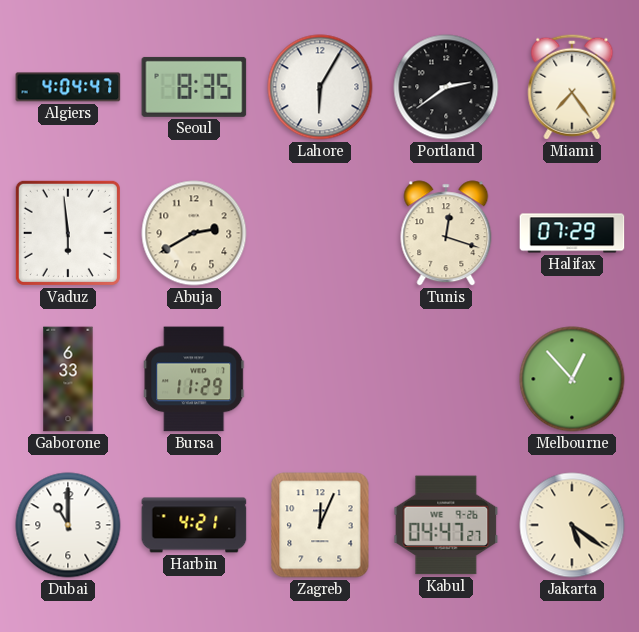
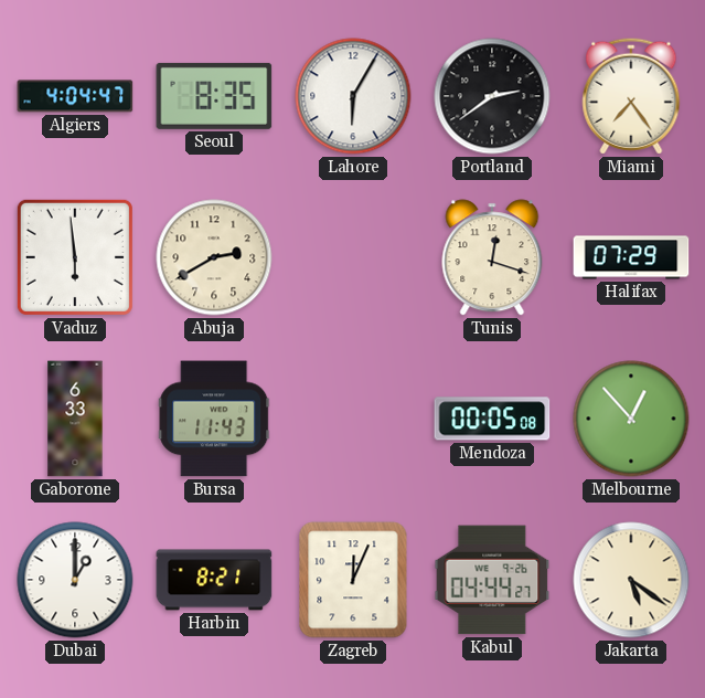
Bursa: 11:29 -> 11:43 (214, 419)
Mendoza: none -> 00:05 (492, 419)
Dubai: 11:00 -> 1:00 (75, 580)
Harbin: 4:21 -> 8:21 (214, 580)
Kabul: 04:47 -> 04:44 (492, 580)
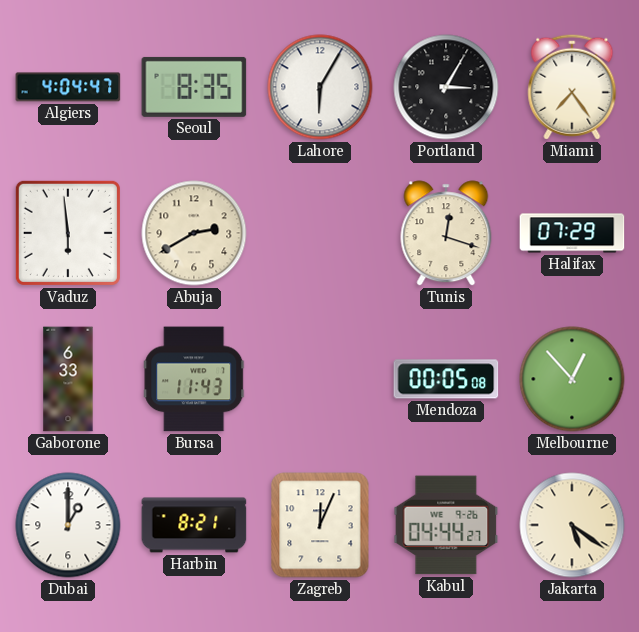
Portland: 2:39 -> 3:05 (446, 87)
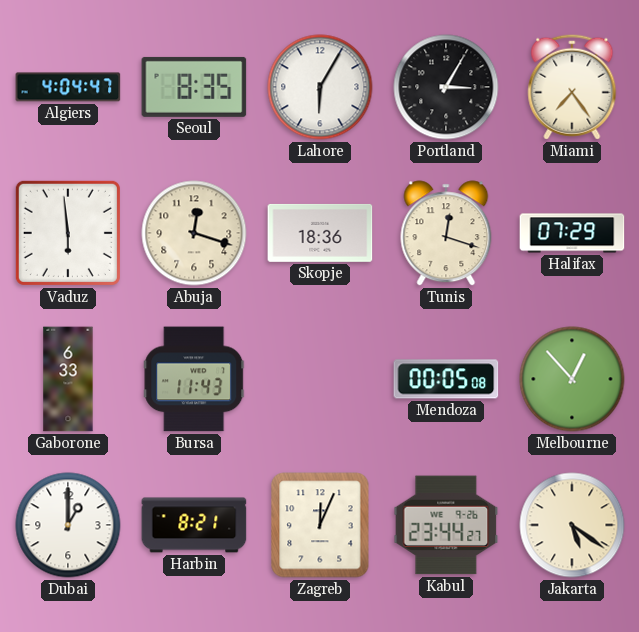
Abuja: 2:40 -> 12:18 (194, 233)
Skopje: none -> 18:36 (320, 233)
Kabul: 04:44 -> 23:44 (446, 525)
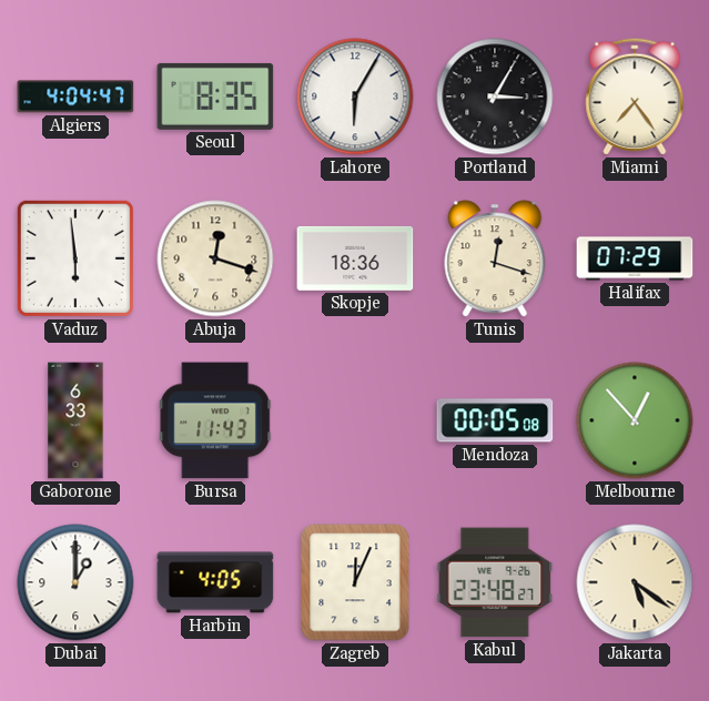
Harbin: 8:21 -> 4:05 (215, 582)
Kabul: 23:44 -> 23:48 (495, 582)
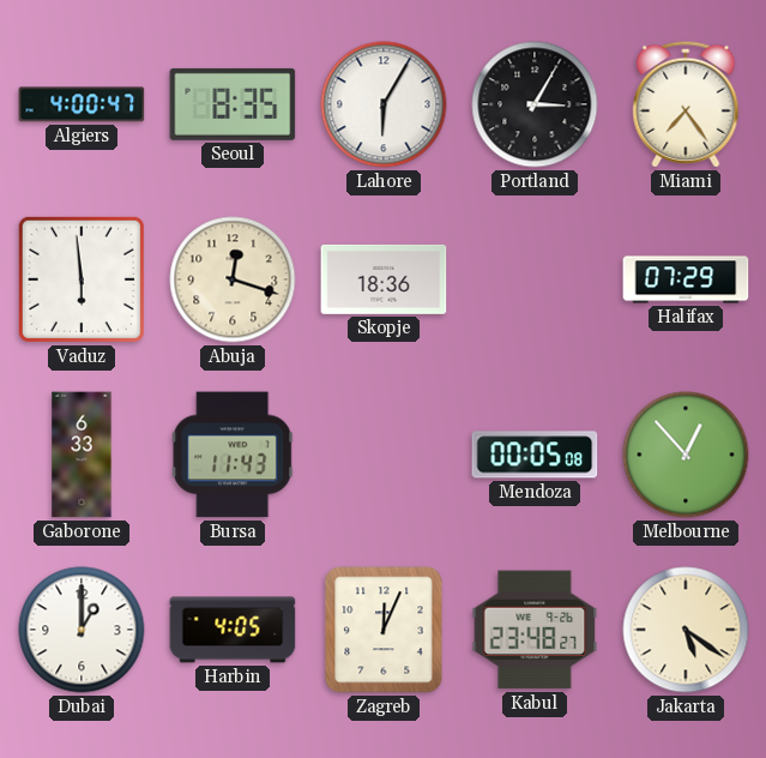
Algiers: 4:04 -> 4:00 (82, 104)
Tunis: 12:18 -> none (495, 258)
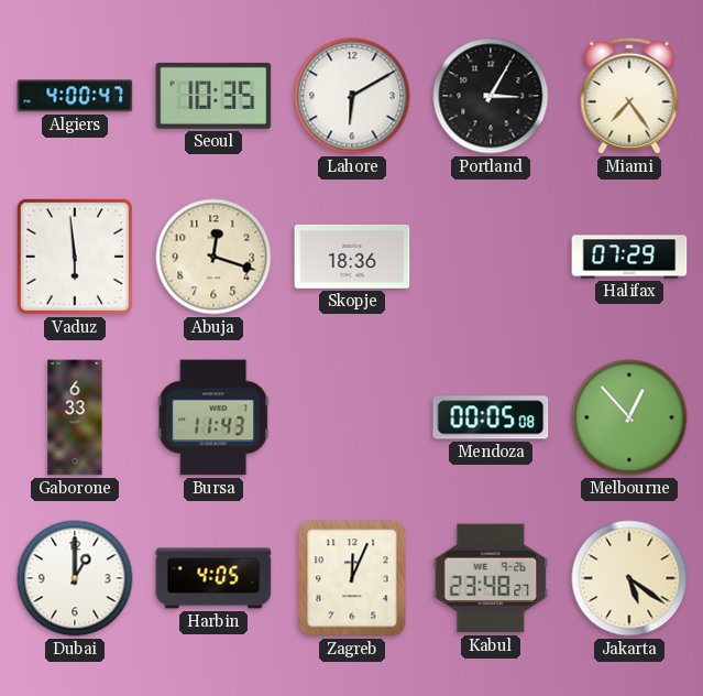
Seoul: 8:35 -> 10:35 (213, 96)
Lahore: 6:05 -> 6:10 (352, 96)
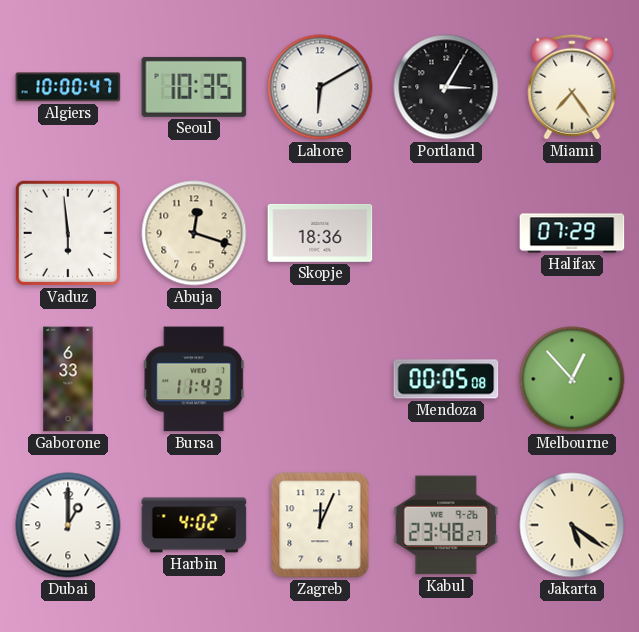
Algiers: 4:00 -> 10:00 (68, 87)
Harbin: 4:05 -> 4:02 (194, 525)
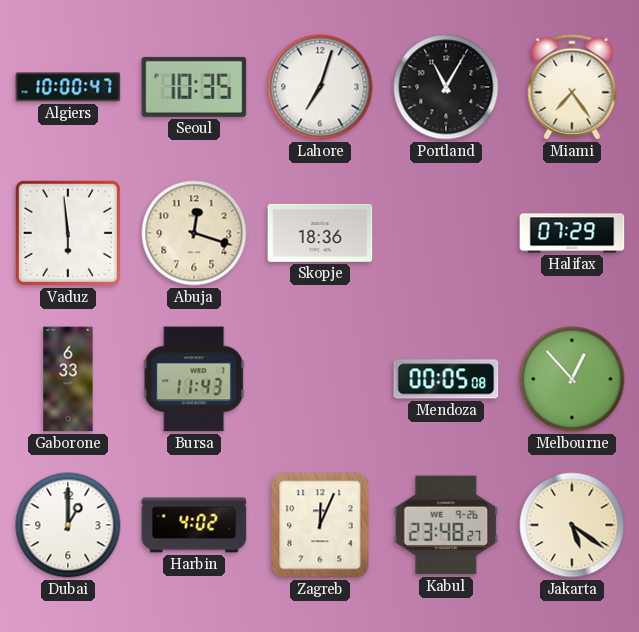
Lahore: 6:10 -> 7:03 (320, 87)
Portland: 3:05 -> 11:05 (446, 87)
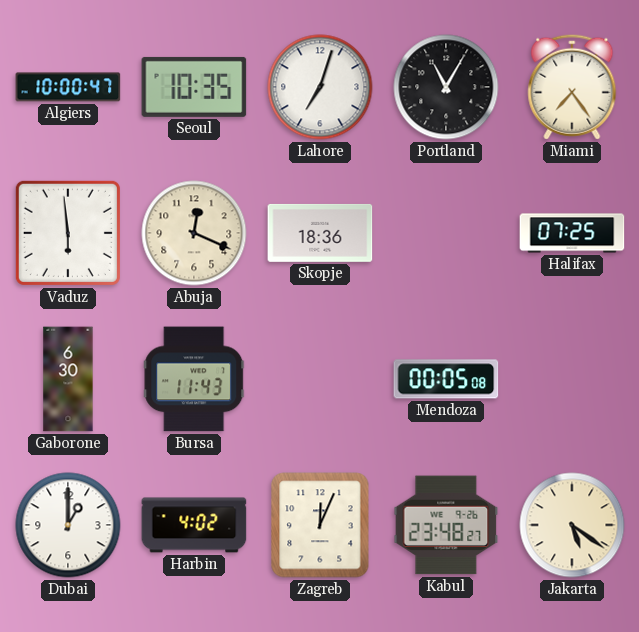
Abuja: 12:18 -> 12:19 (194, 233)
Halifax: 07:29 -> 07:25 (572, 233)
Gaborone: 6:33 -> 6:30 (68, 379)
Melbourne: 12:53 -> none (572, 379)
